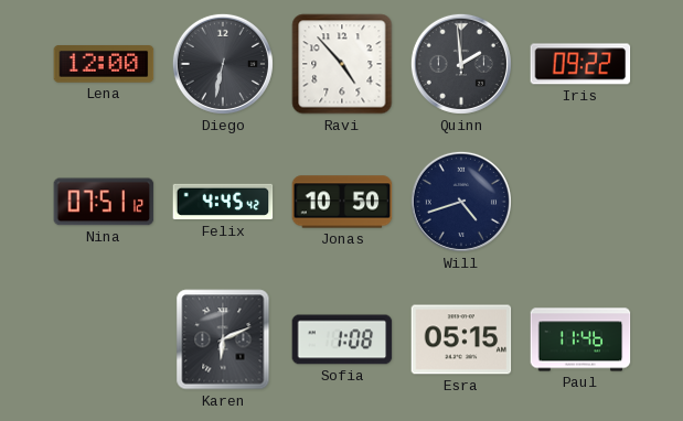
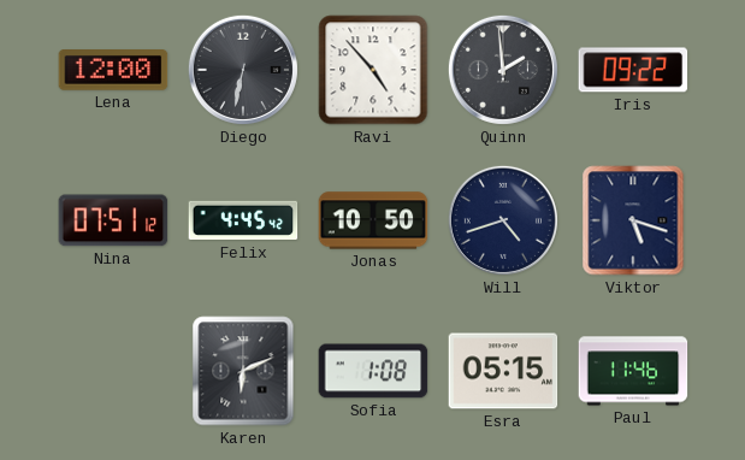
Viktor: none -> 5:18 (633, 220)
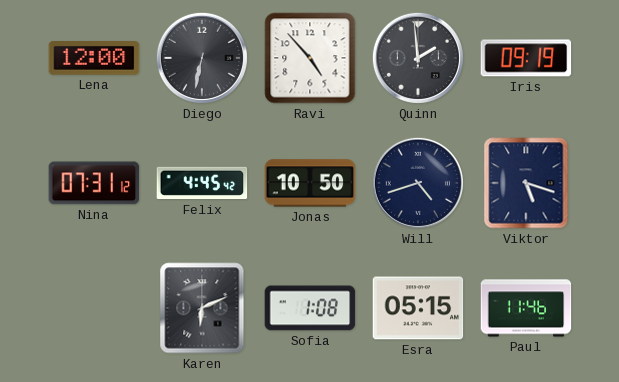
Iris: 09:22 -> 09:19 (526, 58)
Nina: 07:51 -> 07:31 (94, 183)
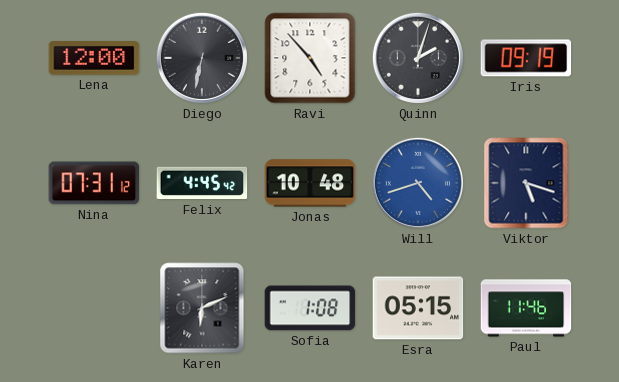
Quinn: 1:59 -> 2:03 (418, 58)
Jonas: 10:50 -> 10:48 (310, 183)
Will dial: navy -> blue (418, 183)
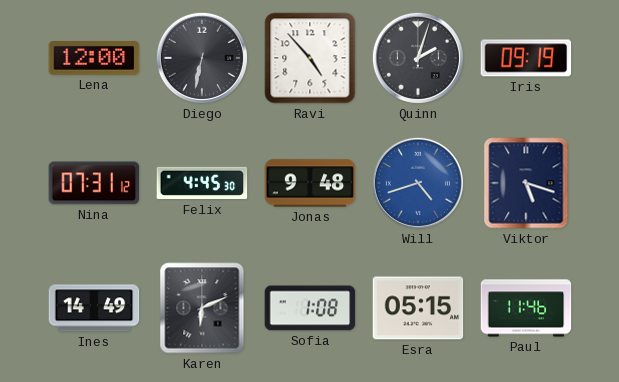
Felix: 4:45:42 -> 4:45:30 (202, 183)
Jonas: 10:48 -> 9:48 (310, 183)
Ines: none -> 14:49 (94, 308)
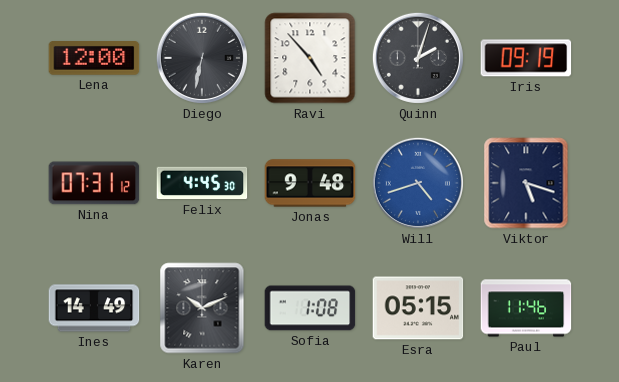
Karen: 6:11 -> 10:11 (202, 308)
